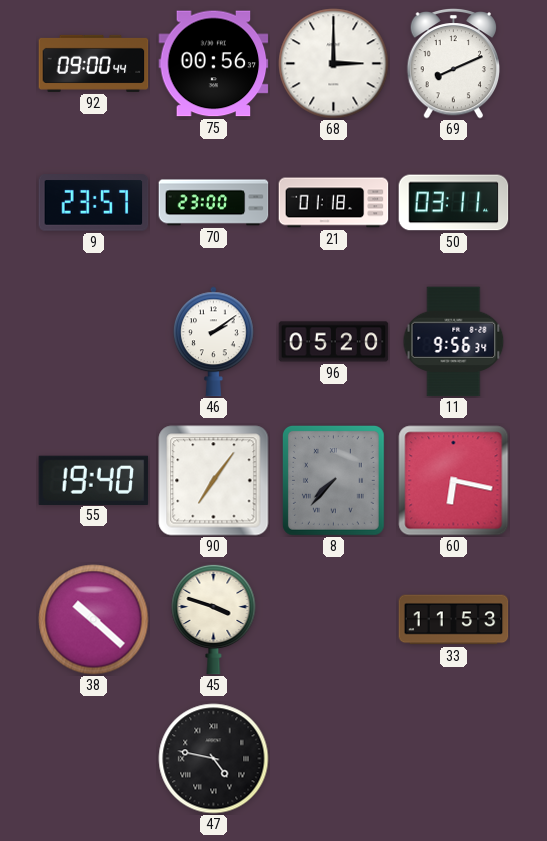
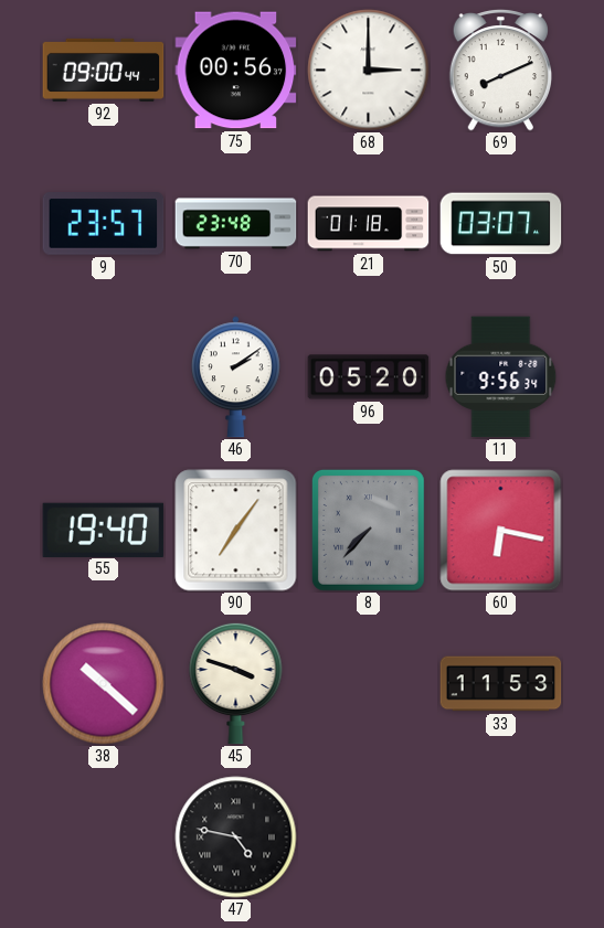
70: 23:00 -> 23:48 (236, 224)
50: 03:11 -> 03:07 (501, 224)
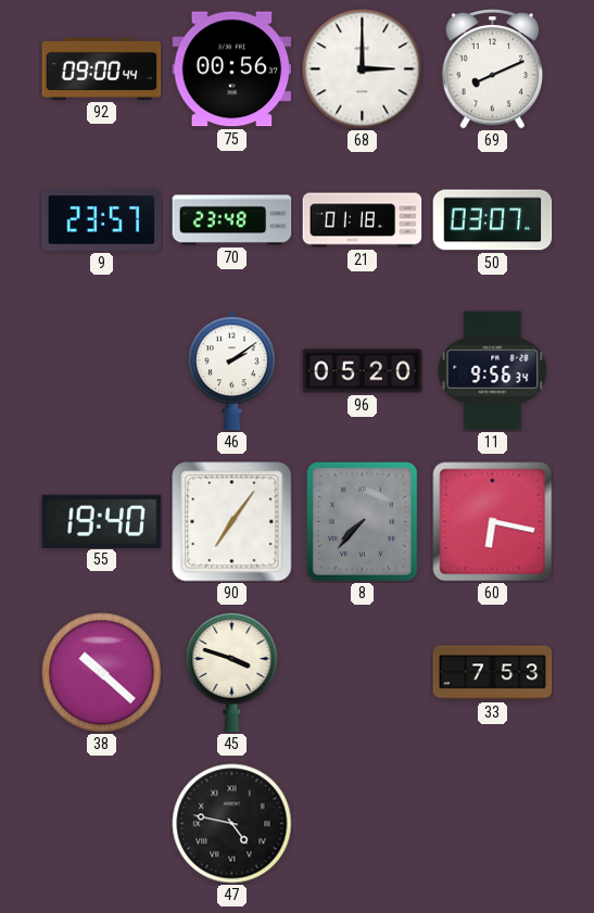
33: 11:53 -> 7:53 (493, 673)
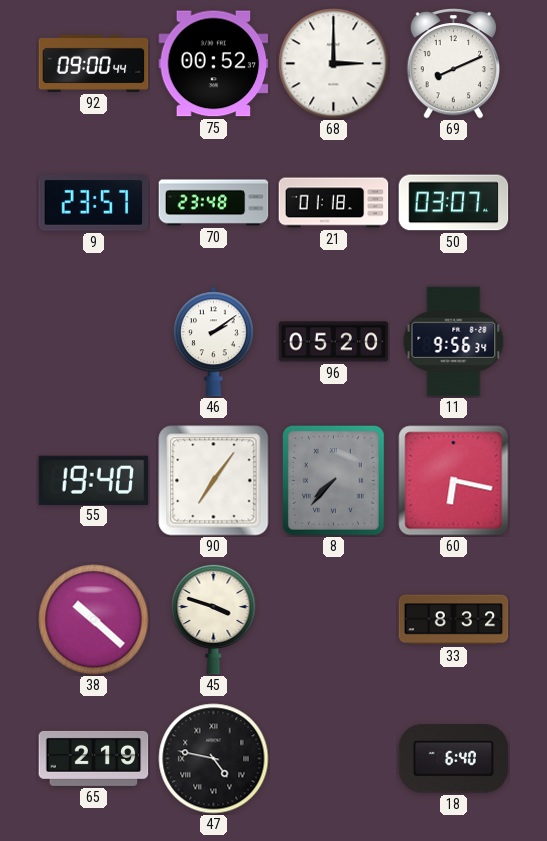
75: 00:56 -> 00:52 (214, 64)
33: 7:53 -> 8:32 (454, 620)
65: none -> 2:19 (94, 758)
18: none -> 6:40 (454, 759)
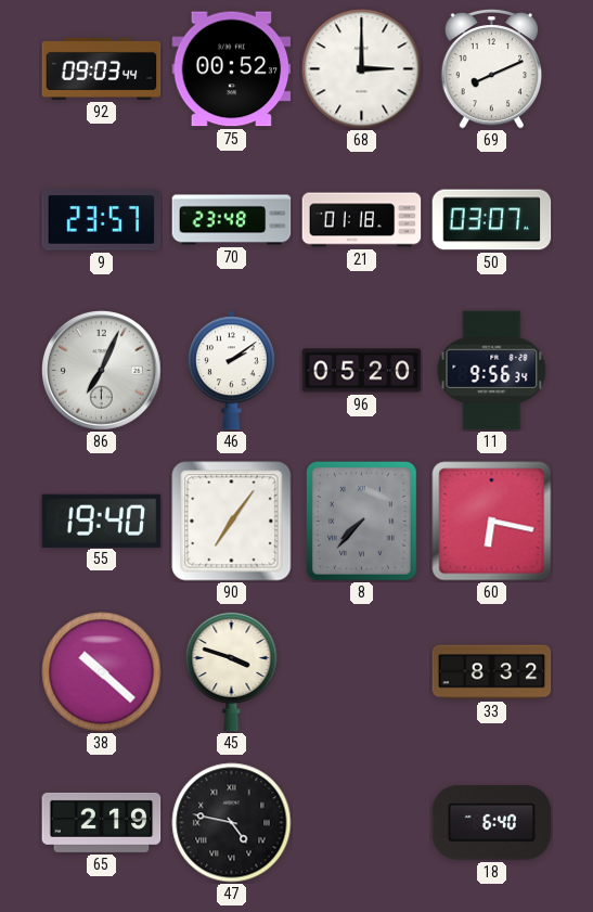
92: 09:00 -> 09:03 (102, 68)
86: none -> 7:04 (102, 371)
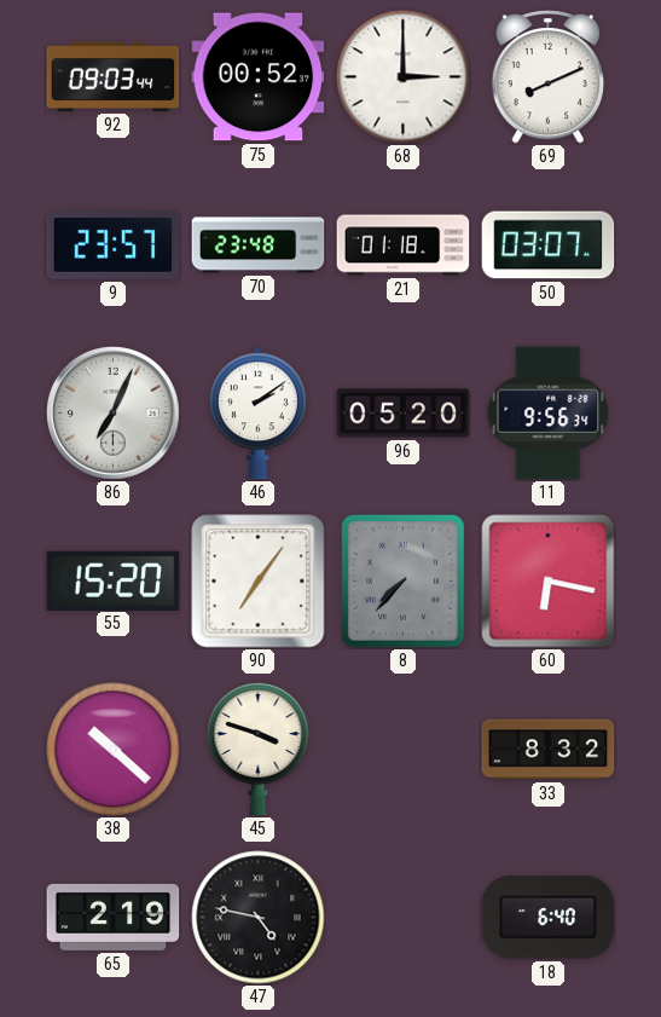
55: 19:40 -> 15:20 (114, 580)
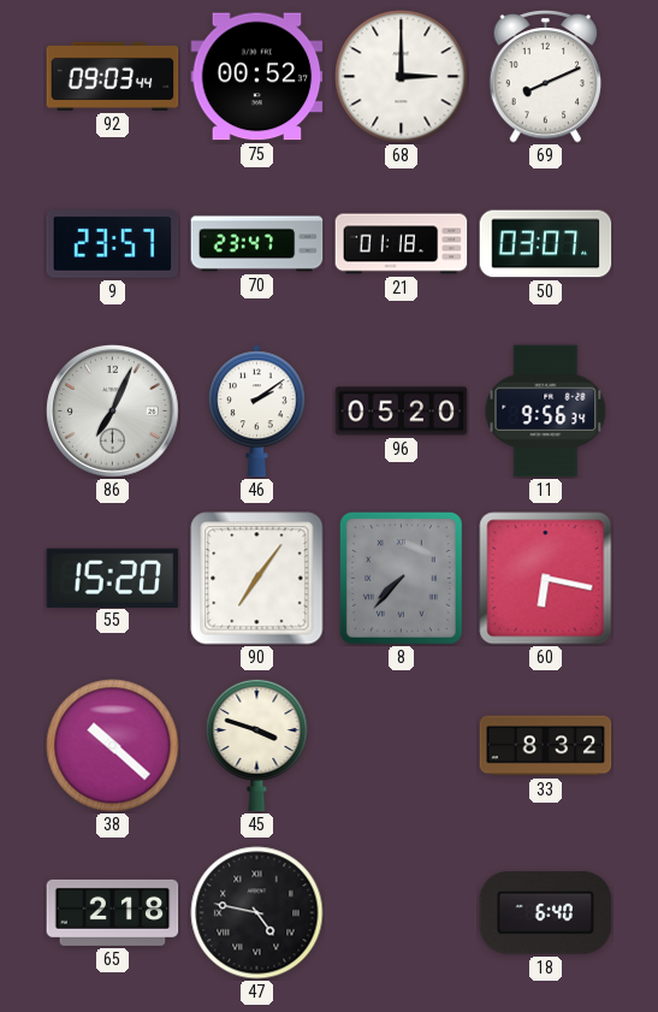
70: 23:48 -> 23:47 (257, 244)
65: 2:19 -> 2:18 (113, 912)
